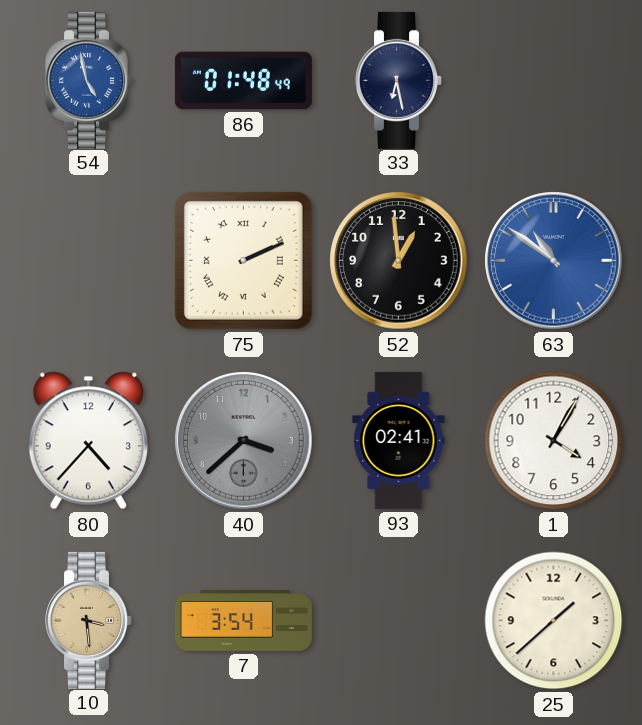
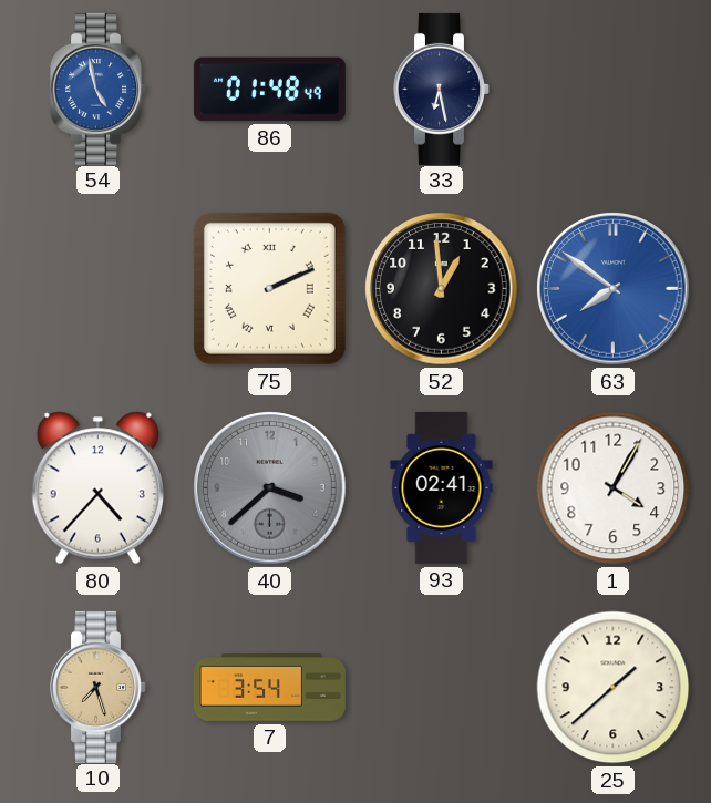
63: 10:51 -> 7:51 (614, 289)
10: 3:29 -> 7:27 (99, 687)
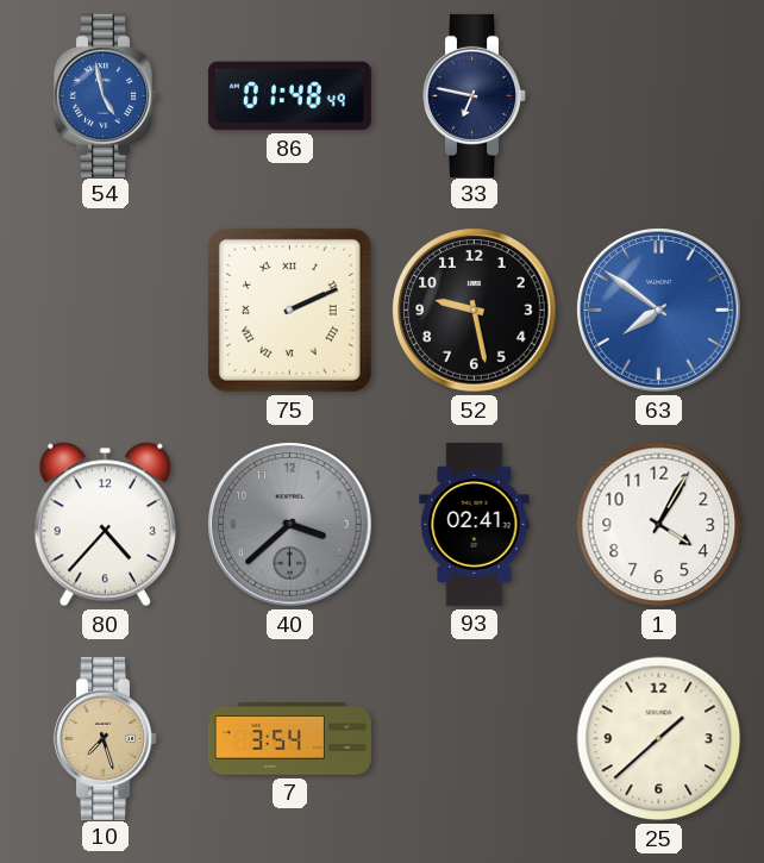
33: 6:28 -> 6:47 (475, 95)
52: 12:59 -> 9:28 (475, 311)
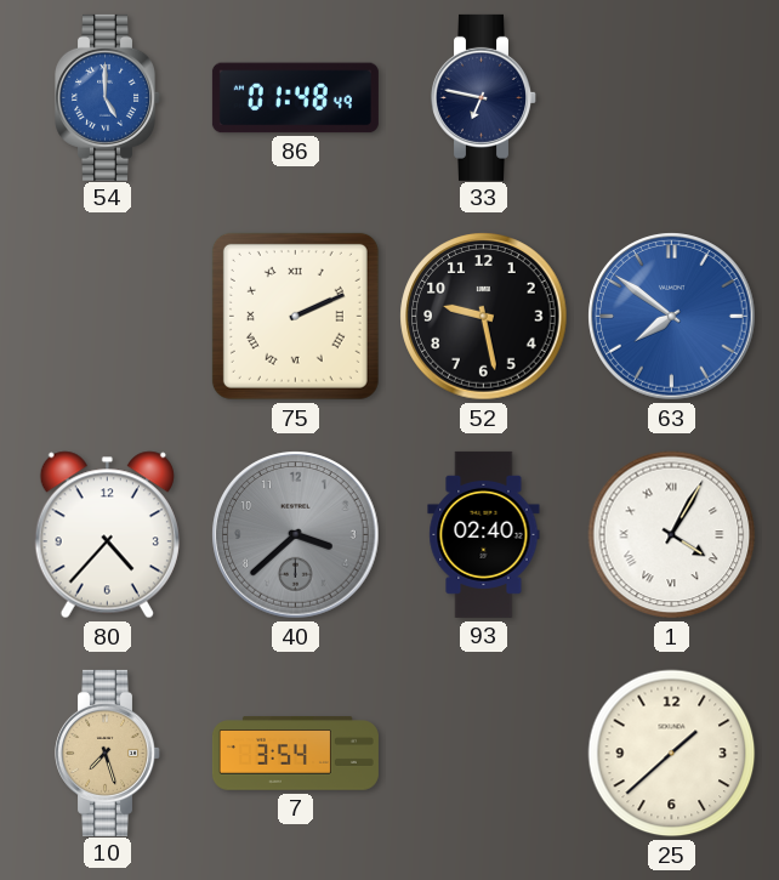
54: 4:58 -> 5:00 (108, 97)
93: 02:41 -> 02:40 (484, 534)
1 numerals: Arabic -> Roman (672, 535)
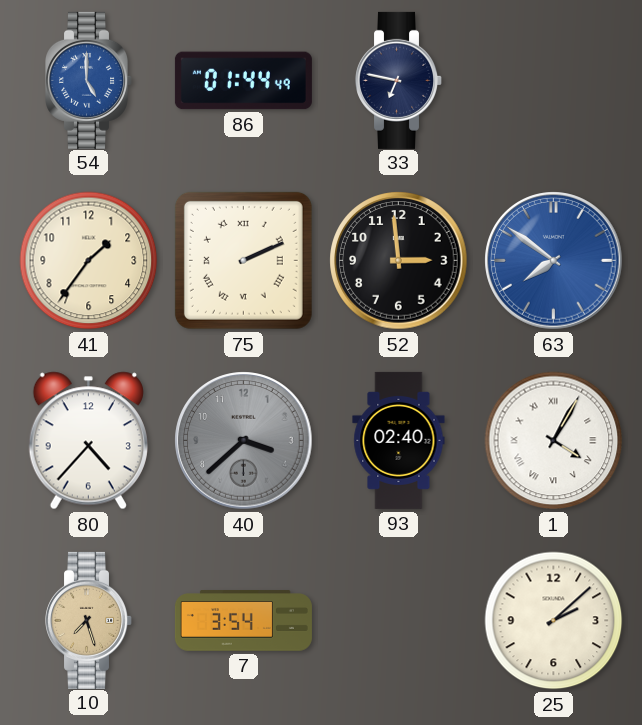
86: 01:48 -> 01:44 (243, 81)
41: none -> 1:36 (89, 261)
52: 9:28 -> 2:59 (399, 261)
25: 1:38 -> 2:08 (554, 621)
